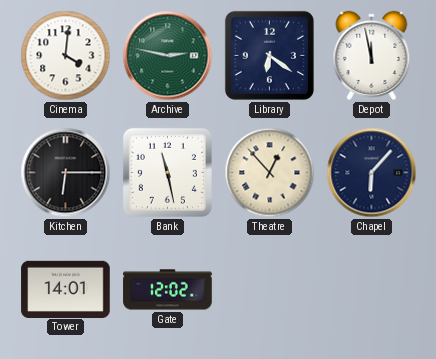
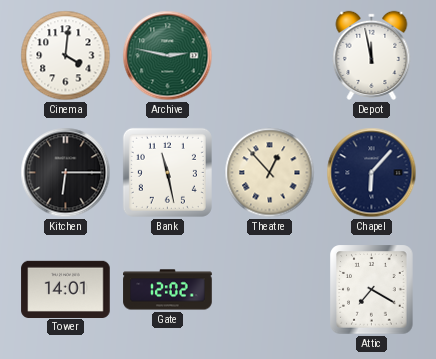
Library: 6:21 -> none (269, 55)
Attic: none -> 7:20 (372, 290)
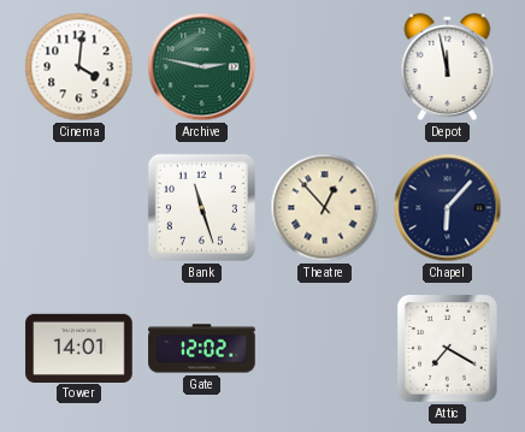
Kitchen: 6:15 -> none (66, 173)
Bank: 11:28 -> 11:27 (201, 207)
